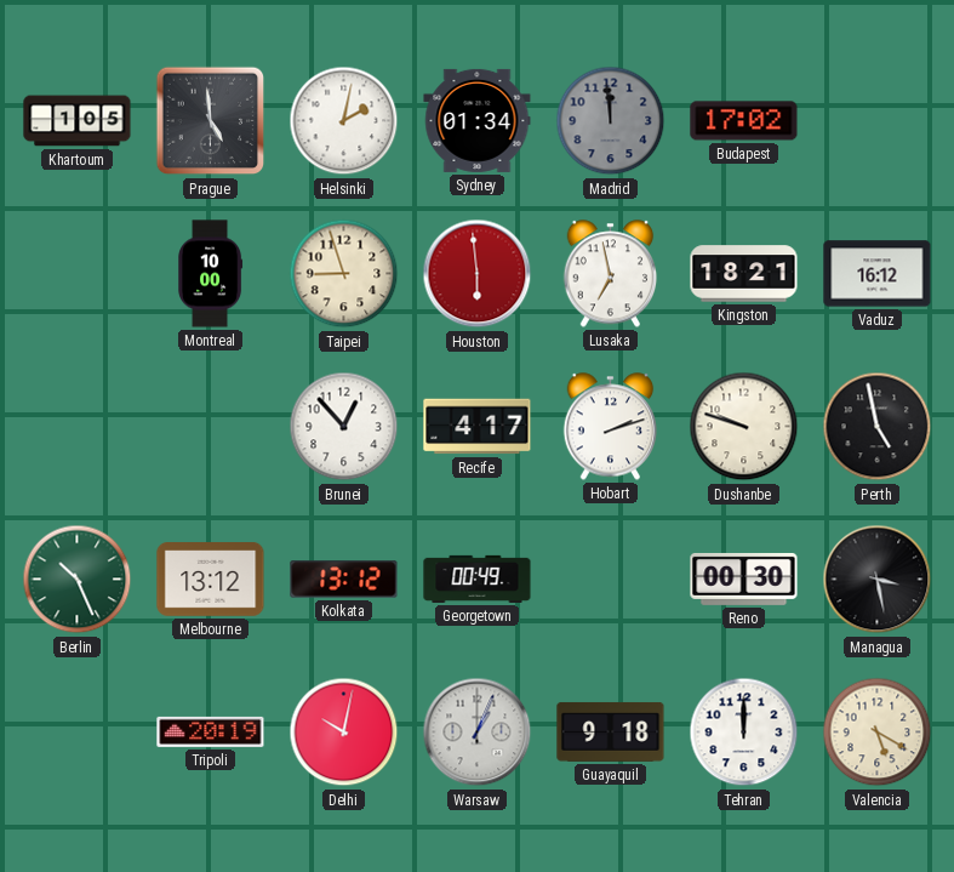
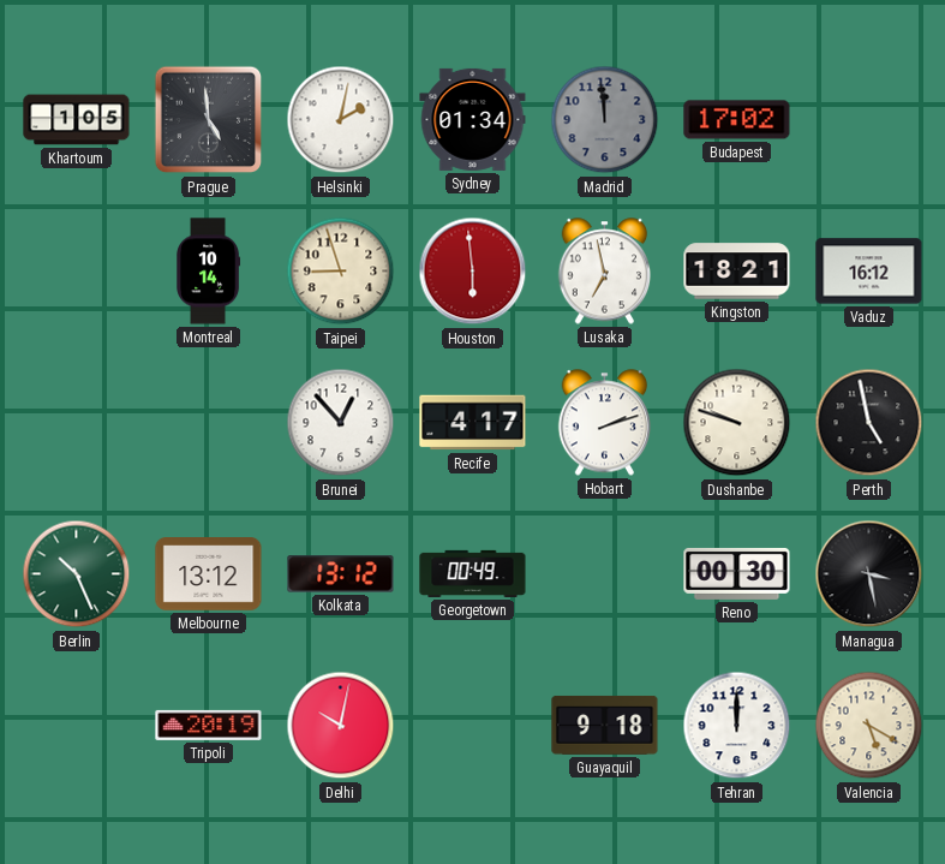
Montreal: 10:00 -> 10:14 (209, 272)
Warsaw: 1:04 -> none (478, 733)
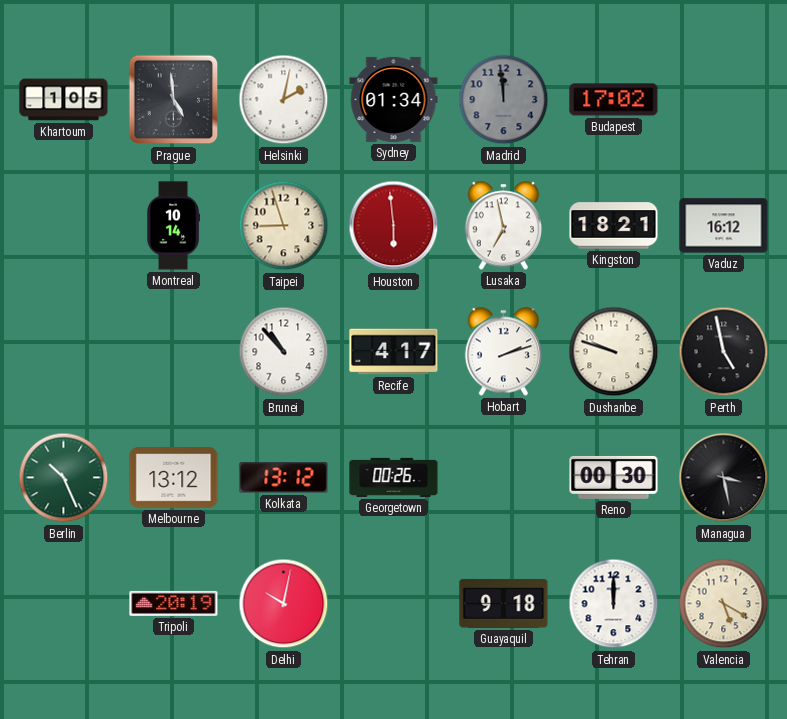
Brunei: 12:53 -> 10:53 (284, 352)
Georgetown: 00:49 -> 00:26 (394, 477)
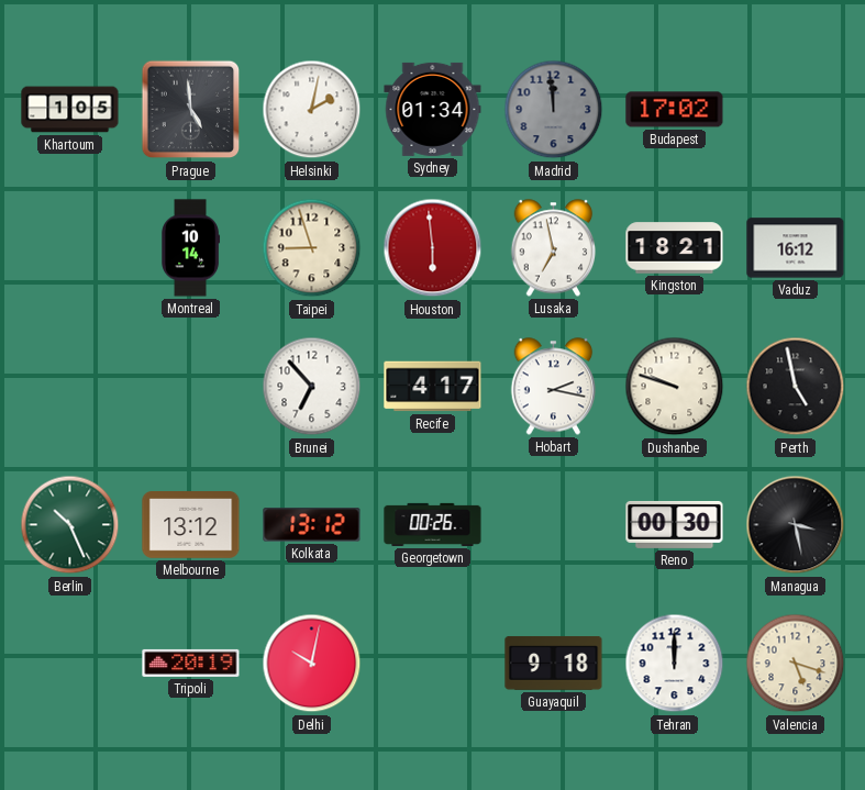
Brunei: 10:53 -> 6:53 (312, 387)
Hobart: 2:12 -> 2:17 (554, 387)
Valencia: 5:20 -> 5:18 (796, 664)
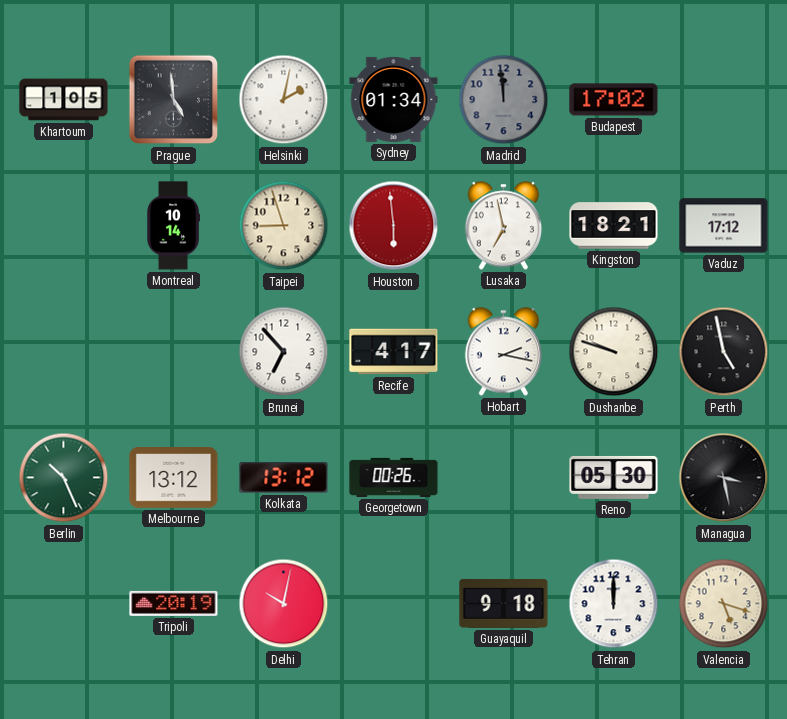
Vaduz: 16:12 -> 17:12 (724, 226)
Reno: 00:30 -> 05:30 (614, 477)
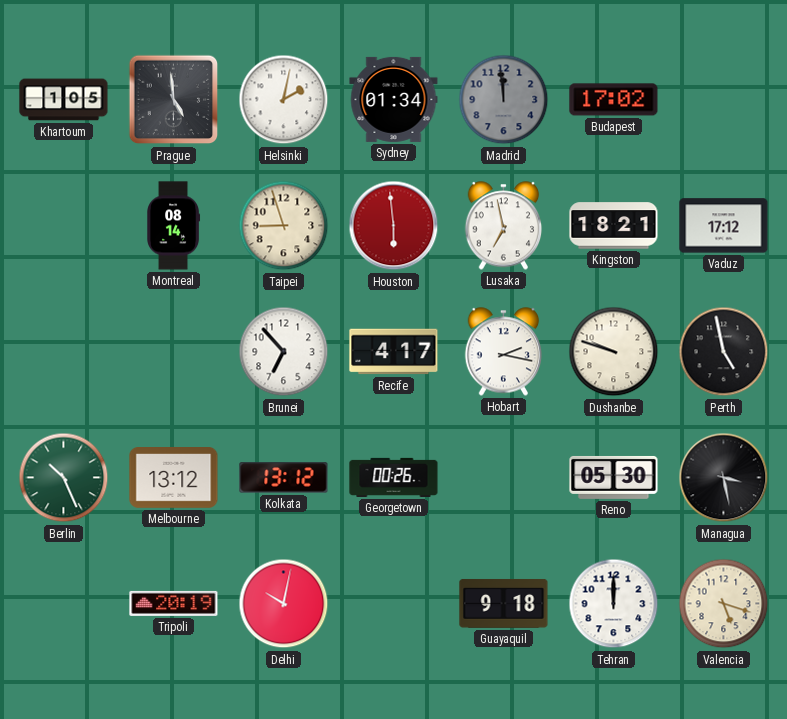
Montreal: 10:14 -> 08:14 (174, 226)
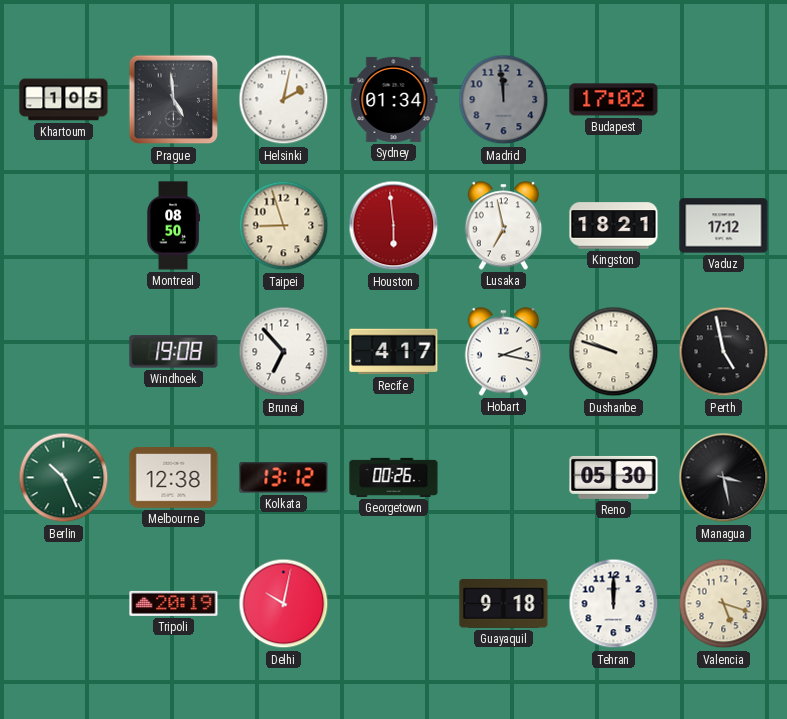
Montreal: 08:14 -> 08:50 (174, 226)
Windhoek: none -> 19:08 (174, 352)
Melbourne: 13:12 -> 12:38 (174, 478)
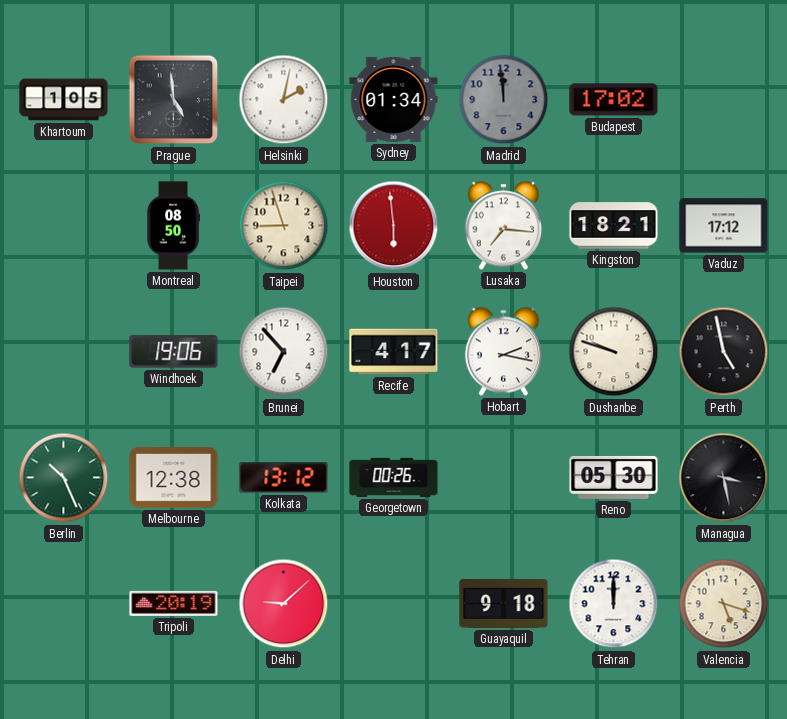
Lusaka: 6:58 -> 7:16 (504, 226)
Windhoek: 19:08 -> 19:06 (174, 352)
Delhi: 10:02 -> 9:08 (284, 604)
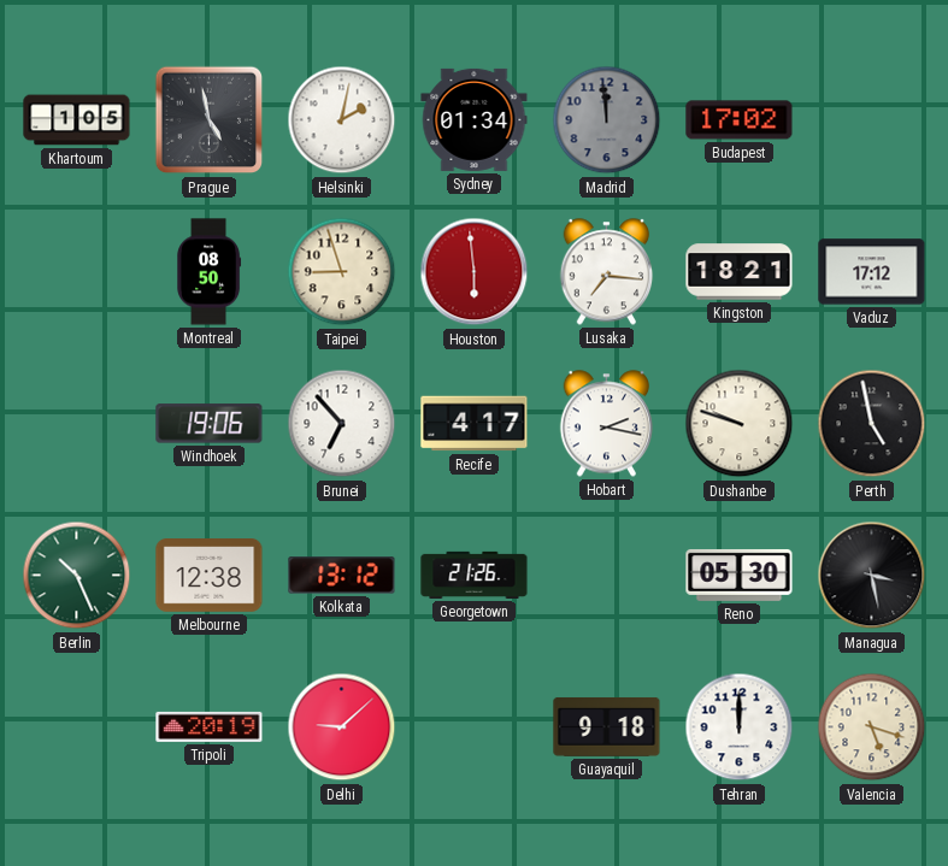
Prague: 4:59 -> 4:58 (210, 120)
Georgetown: 00:26 -> 21:26 (475, 575)
